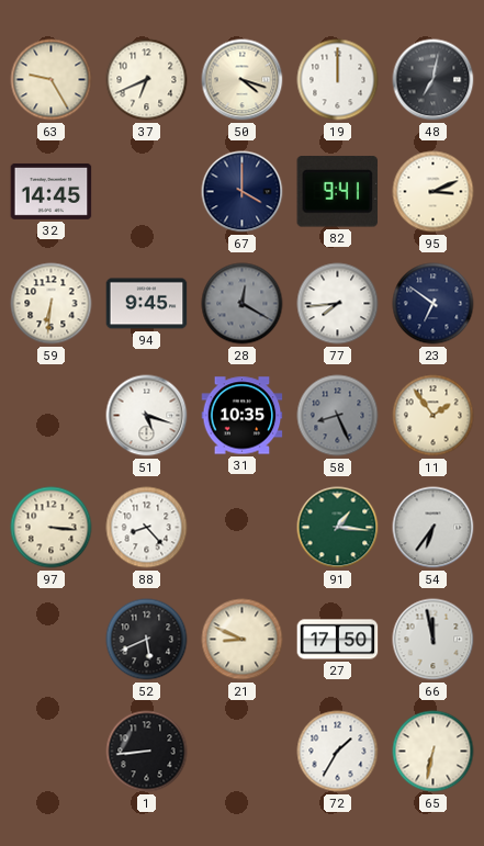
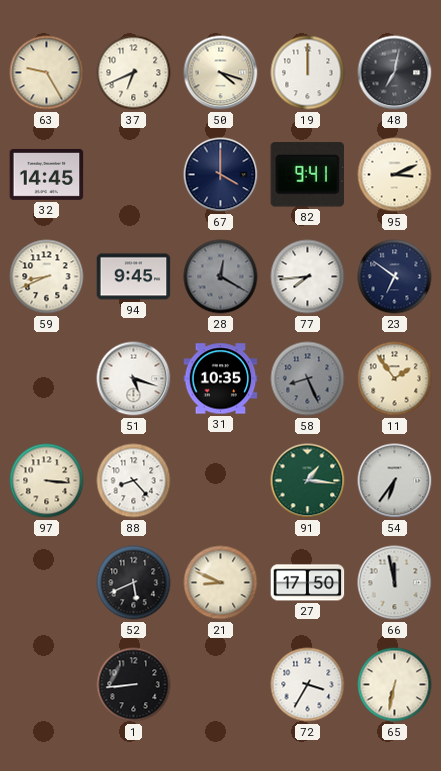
59: 6:31 -> 8:41 (47, 277)
72: 1:35 -> 3:35 (308, 685)
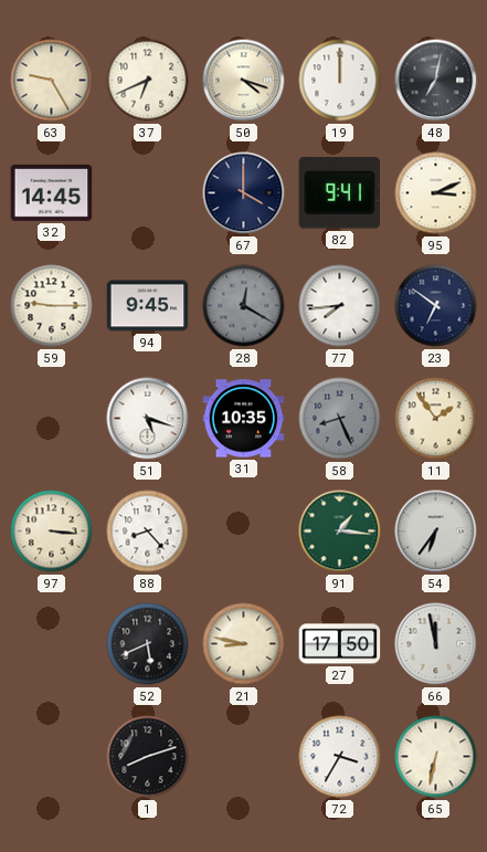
59: 8:41 -> 9:15 (52, 306)
21: 8:49 -> 8:47 (244, 644)
1: 8:44 -> 8:12 (148, 757)
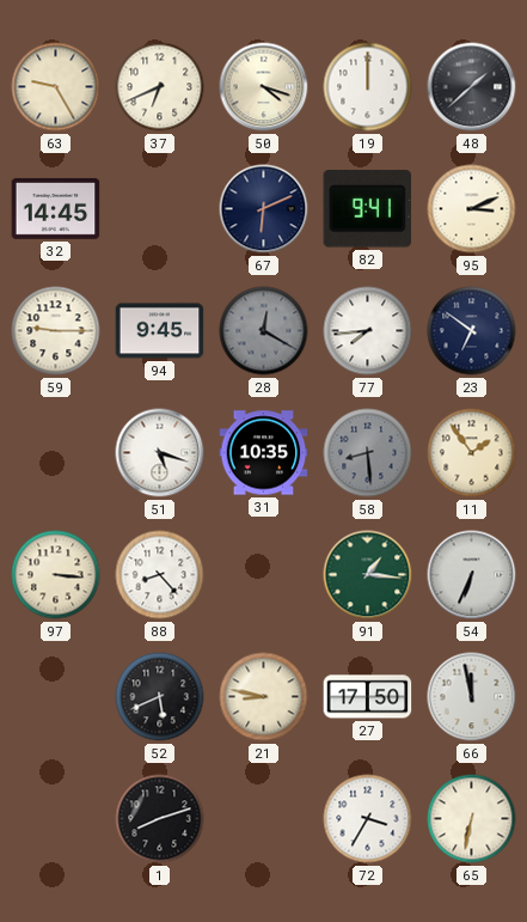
48: 7:02 -> 1:38 (472, 87)
67: 4:00 -> 6:11 (264, 209)
58: 8:26 -> 8:29 (368, 453)
54: 6:36 -> 6:34 (472, 575)
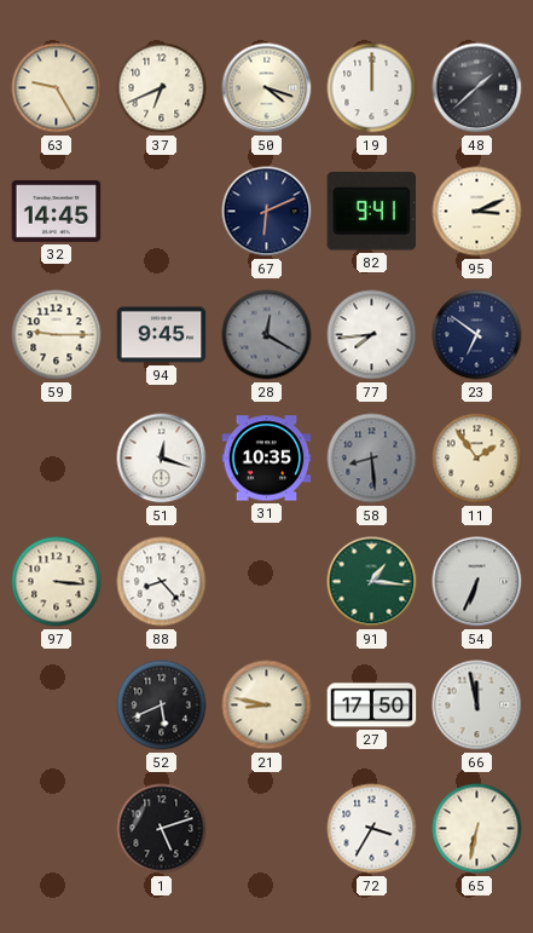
51: 5:18 -> 12:18 (162, 459)
1: 8:12 -> 5:12 (162, 829)
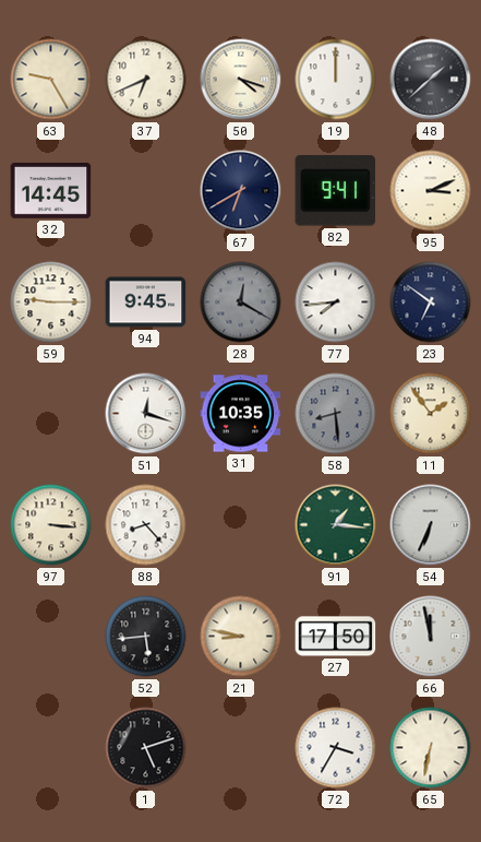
67: 6:11 -> 6:40 (241, 191)
52: 5:41 -> 5:44 (146, 637)
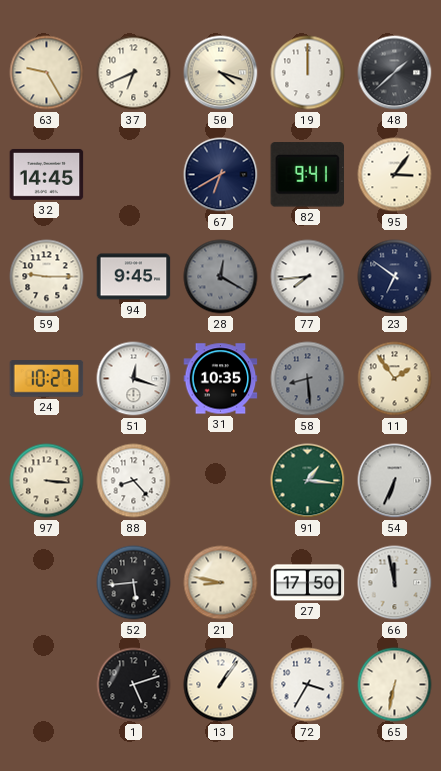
95: 3:11 -> 3:06 (395, 175)
24: none -> 10:27 (47, 379)
13: none -> 1:06 (221, 685)
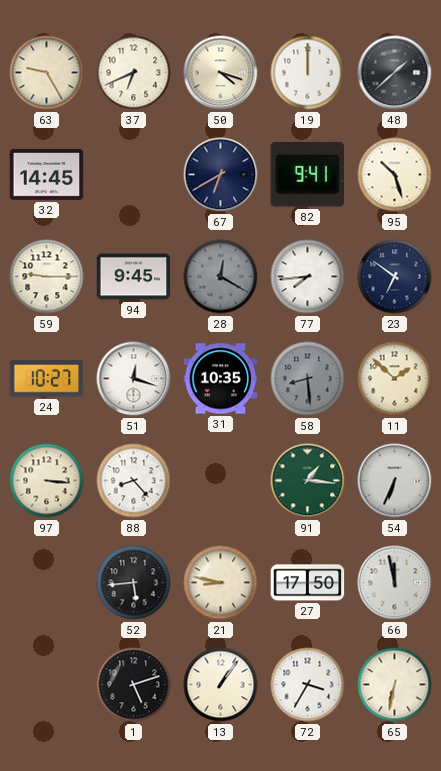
95: 3:06 -> 10:27 (395, 175)
11: 1:54 -> 1:52 (395, 379)
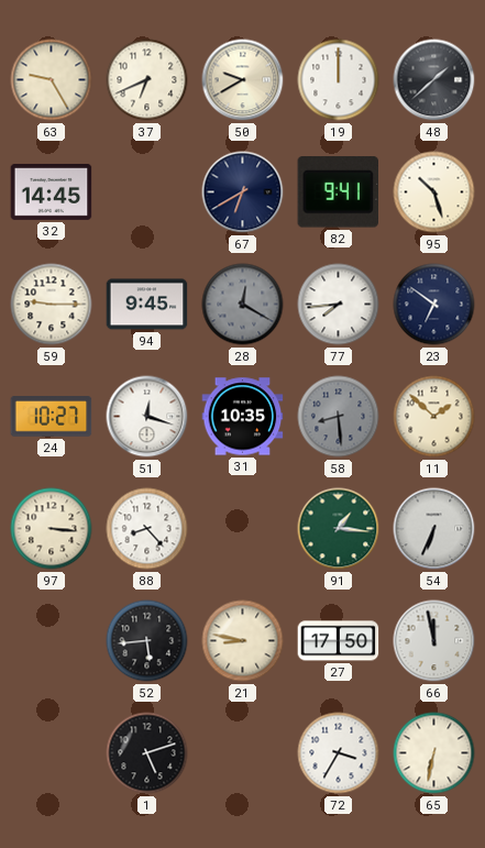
50: 4:18 -> 9:40 (243, 80)
13: 1:06 -> none (221, 685)
